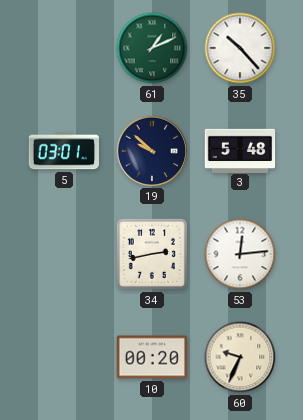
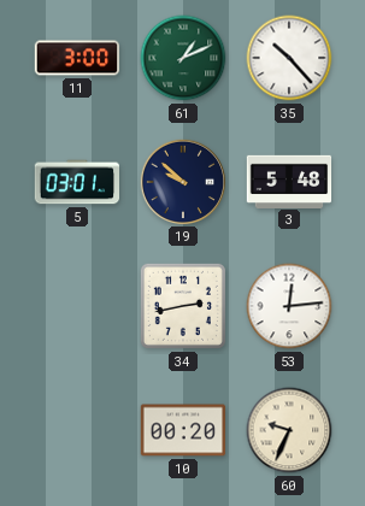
11: none -> 3:00 (77, 58)
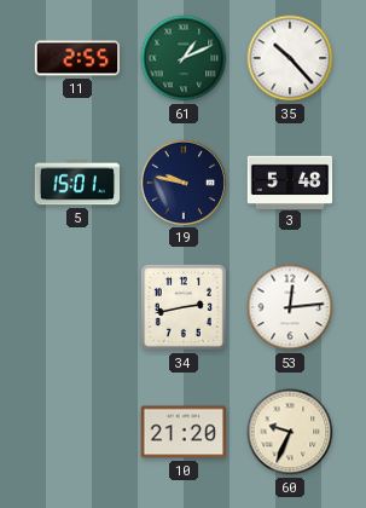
11: 3:00 -> 2:55 (77, 58)
5: 03:01 -> 15:01 (76, 183)
19: 9:52 -> 9:47 (182, 181)
10: 00:20 -> 21:20 (184, 432)
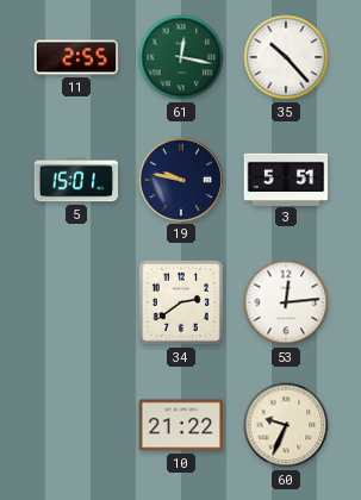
61: 1:11 -> 12:17 (181, 57)
3: 5:48 -> 5:51 (286, 179)
34: 2:43 -> 2:39 (181, 302)
10: 21:20 -> 21:22 (181, 425)
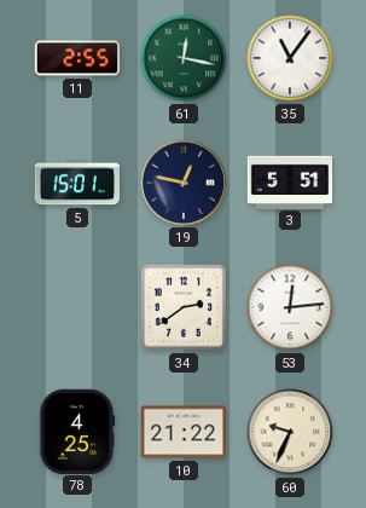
35: 10:23 -> 11:06 (290, 58)
19: 9:47 -> 12:47 (182, 181)
78: none -> 4:25 (77, 431)
